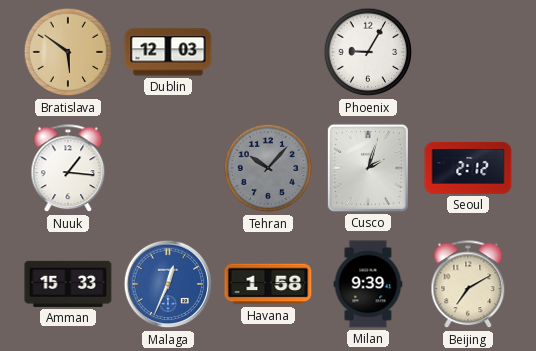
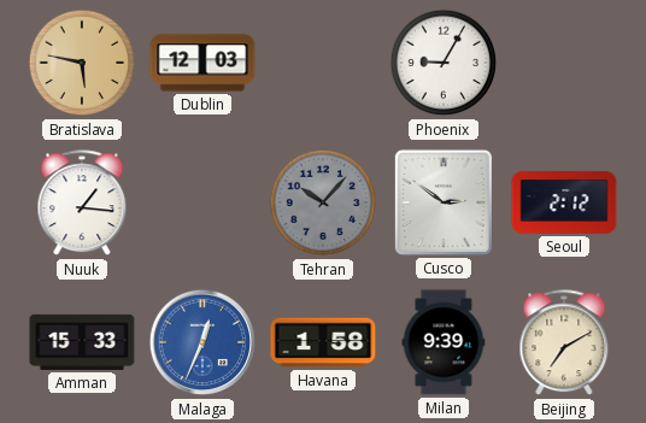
Bratislava: 5:51 -> 5:47 (82, 63)
Cusco: 2:03 -> 2:51 (444, 202)
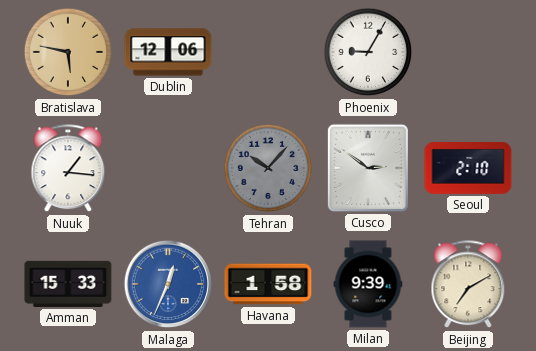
Dublin: 12:03 -> 12:06 (168, 52)
Seoul: 2:12 -> 2:10 (468, 168)
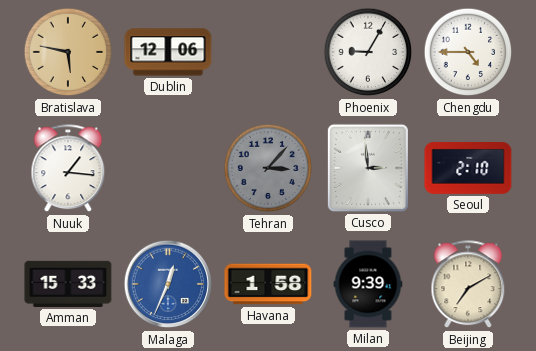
Chengdu: none -> 4:45 (468, 52)
Tehran: 10:07 -> 3:07 (268, 168)
Cusco: 2:51 -> 2:59 (368, 168)
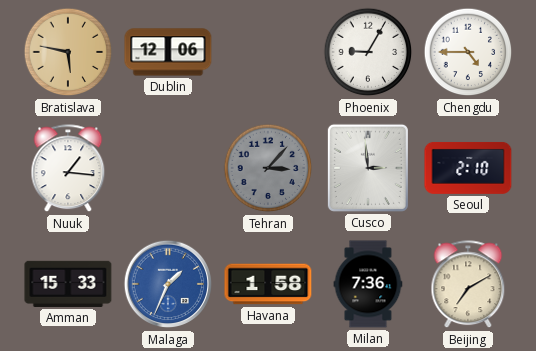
Malaga: 12:34 -> 1:34 (168, 284)
Milan: 9:39 -> 7:36 (368, 284)
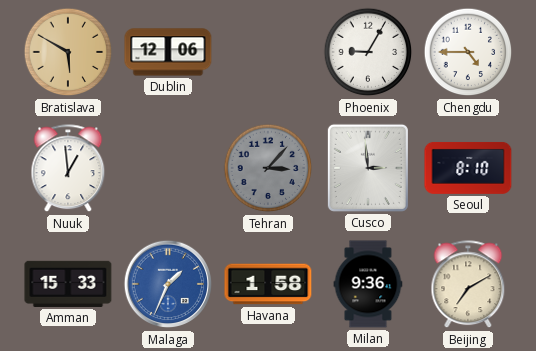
Bratislava: 5:47 -> 5:50 (68, 52)
Nuuk: 1:16 -> 12:59 (68, 169)
Seoul: 2:10 -> 8:10 (468, 168)
Milan: 7:36 -> 9:36 (368, 284)
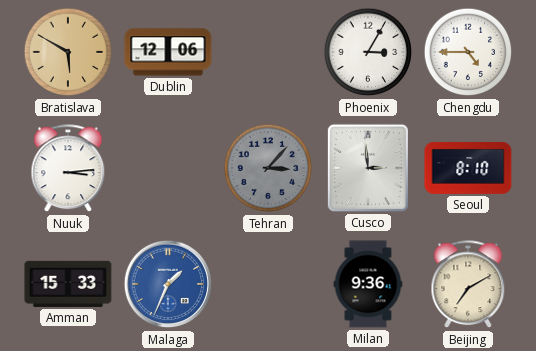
Phoenix: 9:05 -> 3:05 (368, 52)
Nuuk: 12:59 -> 3:14 (68, 169)
Havana: 1:58 -> none (268, 284)
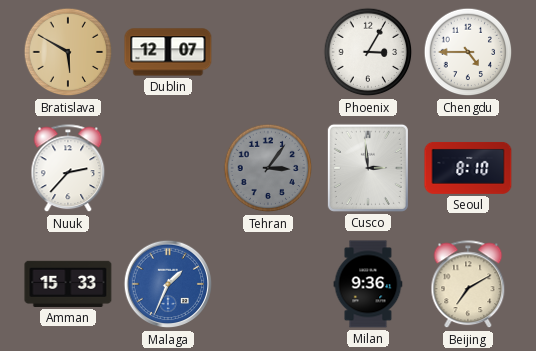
Dublin: 12:06 -> 12:07 (168, 52)
Nuuk: 3:14 -> 2:37 (68, 169)
Tehran: 3:07 -> 3:06 (268, 168)
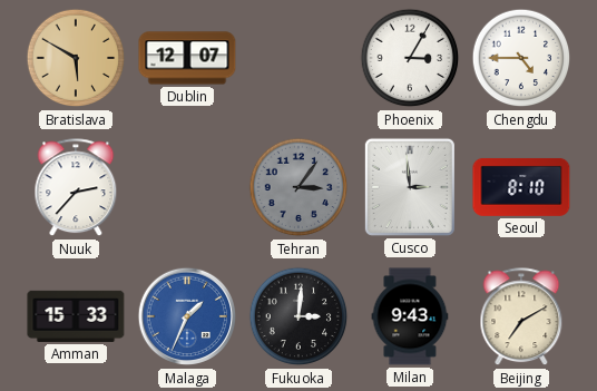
Fukuoka: none -> 3:01 (298, 316)
Milan: 9:36 -> 9:43 (410, 316)
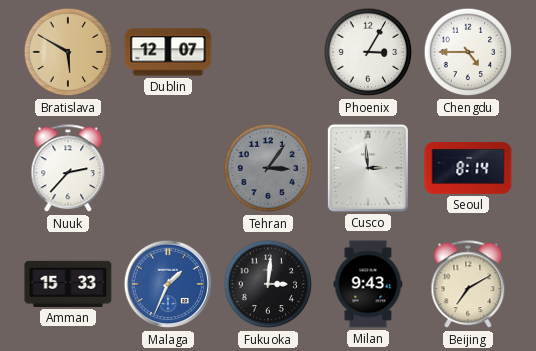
Seoul: 8:10 -> 8:14 (468, 168)
